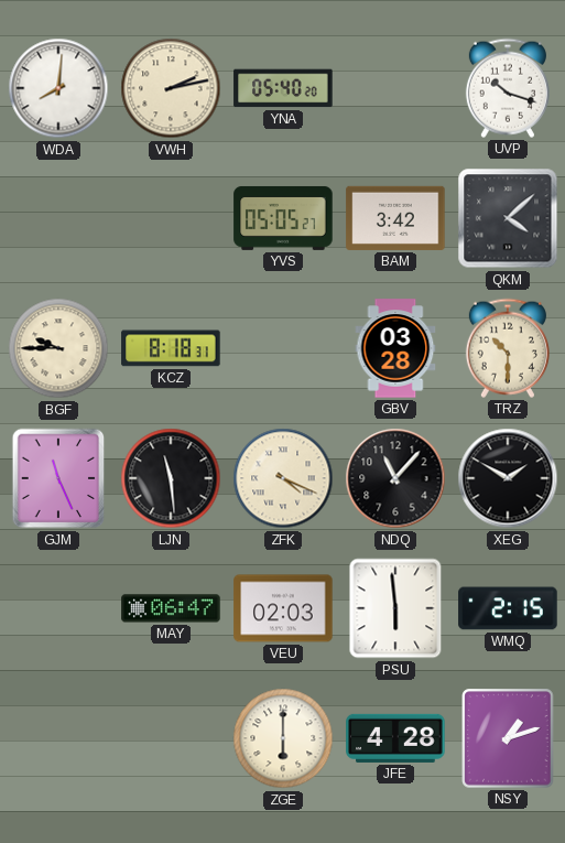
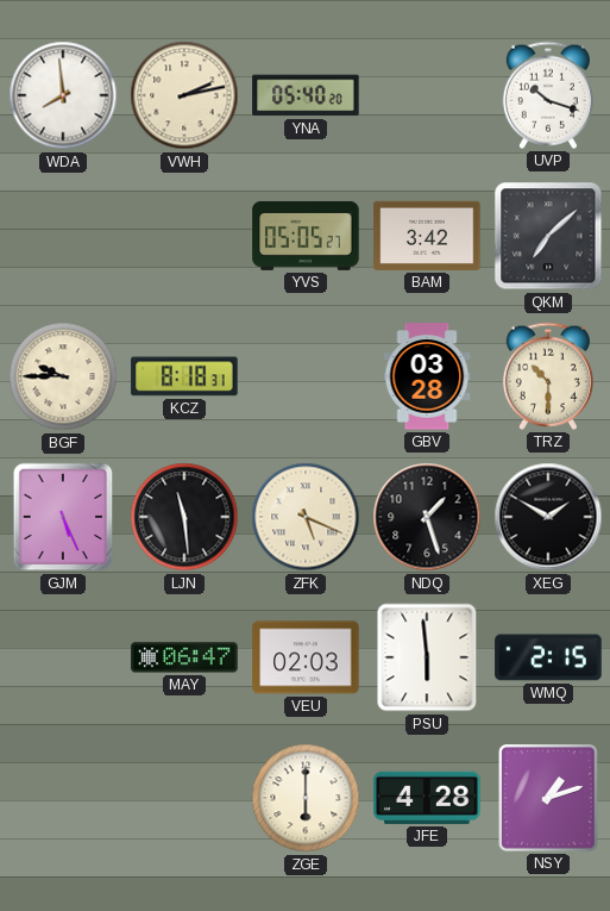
WDA: 8:01 -> 7:59 (63, 95)
QKM: 4:08 -> 7:08 (548, 236)
GJM: 11:26 -> 5:26 (63, 517)
ZFK: 4:19 -> 5:19 (306, 517)
NDQ: 11:07 -> 1:27 (427, 517)
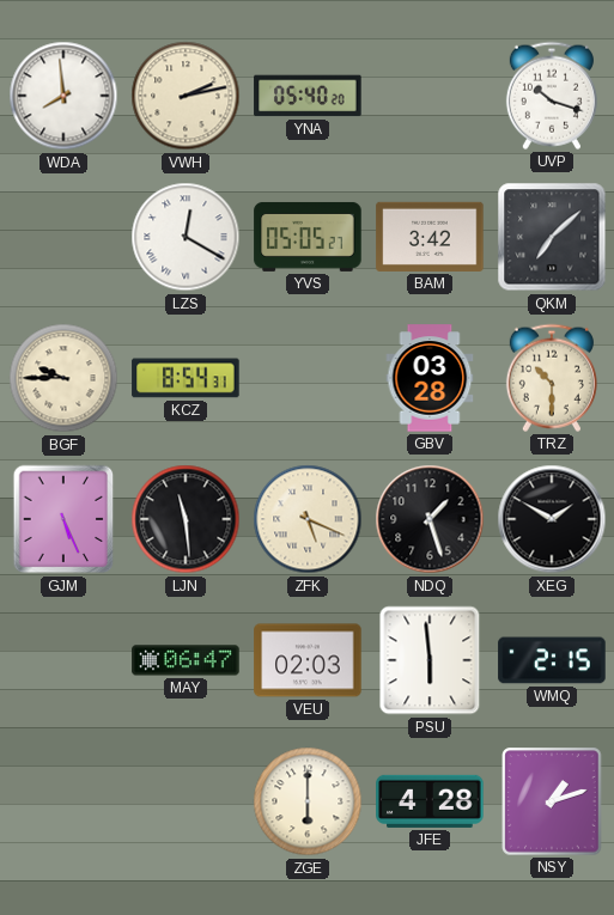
LZS: none -> 12:20 (186, 237)
KCZ: 8:18 -> 8:54 (186, 378)
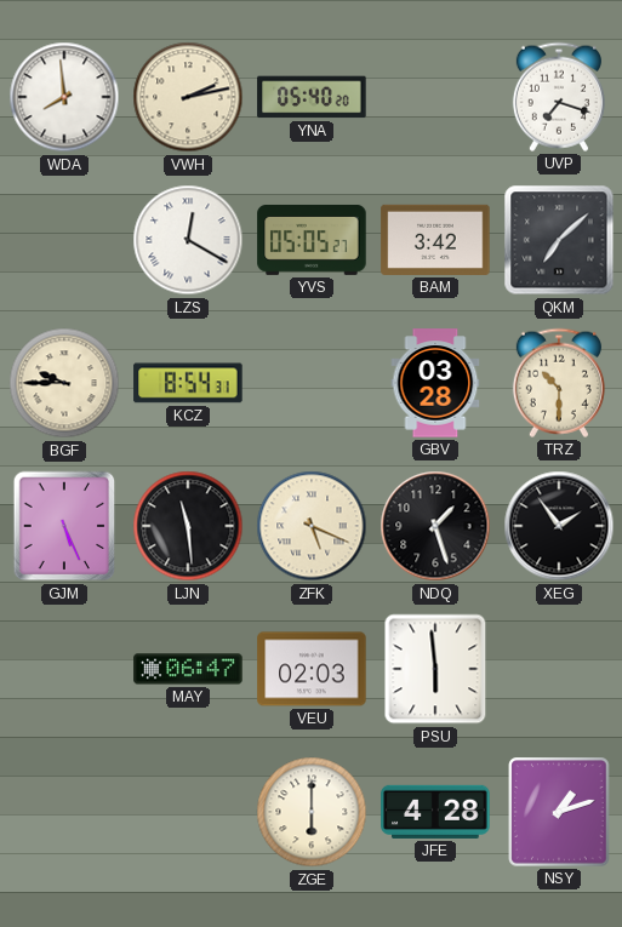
UVP: 10:18 -> 7:18 (559, 97)
XEG: 1:50 -> 1:54 (559, 526)
WMQ: 2:15 -> none (552, 660)
